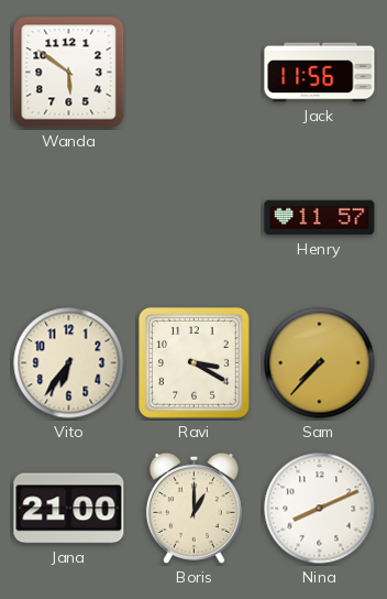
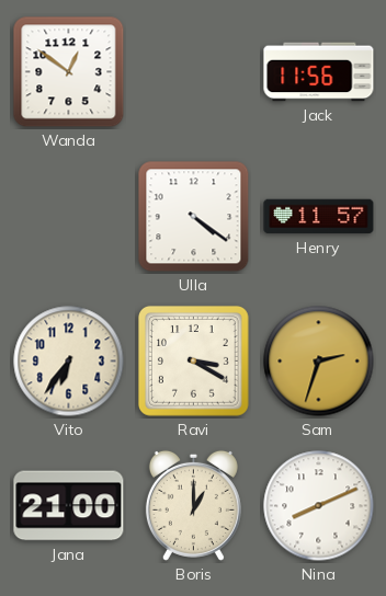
Wanda: 5:51 -> 12:51 (69, 72)
Ulla: none -> 4:21 (194, 217)
Sam: 7:37 -> 2:33 (319, 362)
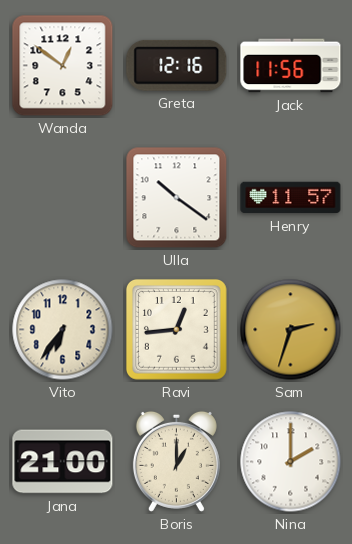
Greta: none -> 12:16 (177, 65)
Ulla: 4:21 -> 10:21 (177, 198)
Ravi: 3:20 -> 12:44 (176, 329)
Nina: 8:11 -> 2:00 (291, 462)
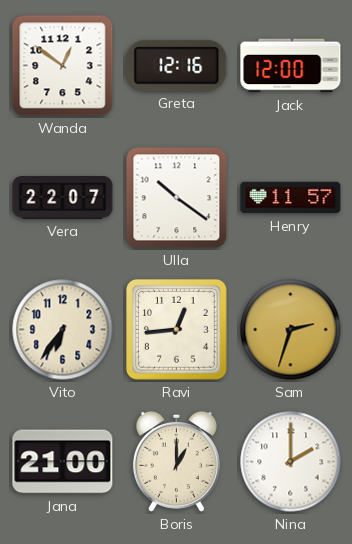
Jack: 11:56 -> 12:00 (291, 66)
Vera: none -> 22:07 (63, 198)
